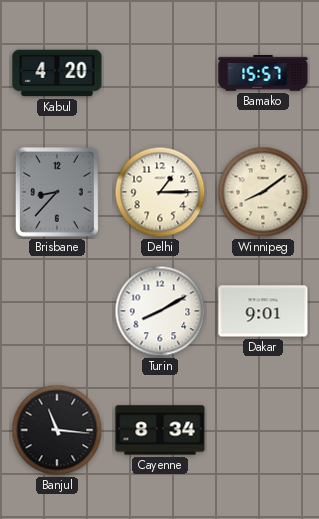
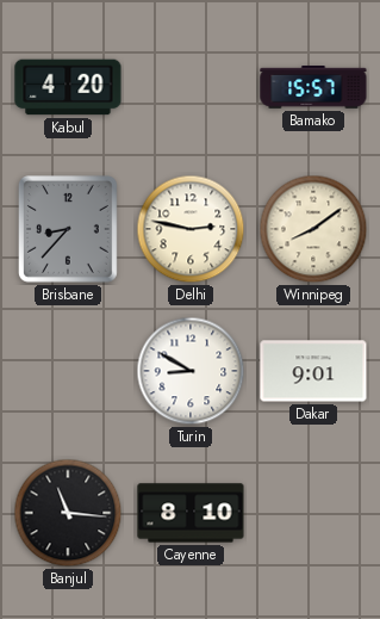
Delhi: 1:15 -> 2:47 (191, 229)
Turin: 8:10 -> 8:50 (191, 371)
Cayenne: 8:34 -> 8:10 (191, 513)
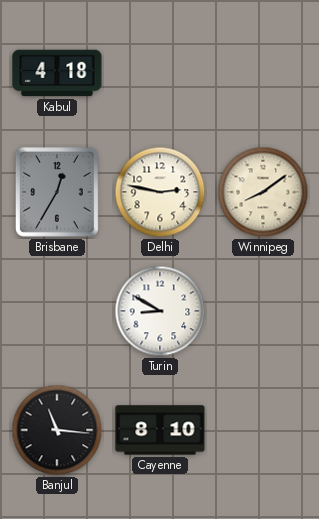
Kabul: 4:20 -> 4:18 (57, 73)
Bamako: 15:57 -> none (313, 88)
Brisbane: 8:37 -> 12:35 (58, 193)
Dakar: 9:01 -> none (313, 371)
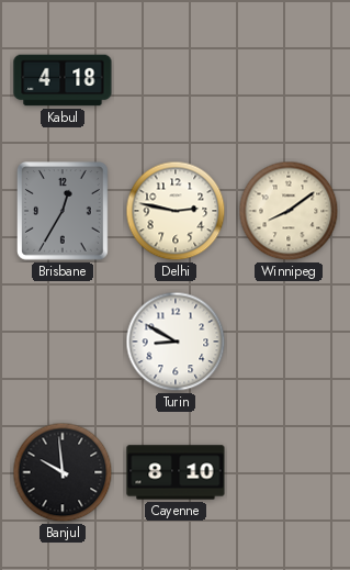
Banjul: 11:16 -> 9:59 (63, 472)
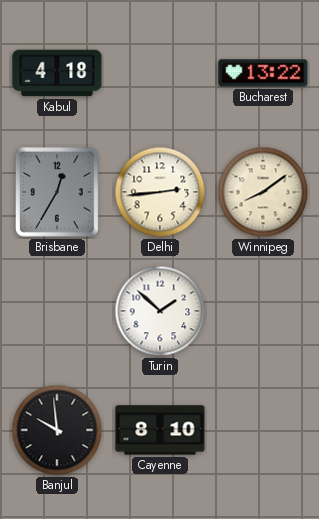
Bucharest: none -> 13:22 (263, 73)
Delhi: 2:47 -> 2:44 (160, 192)
Turin: 8:50 -> 1:52 (160, 311)
